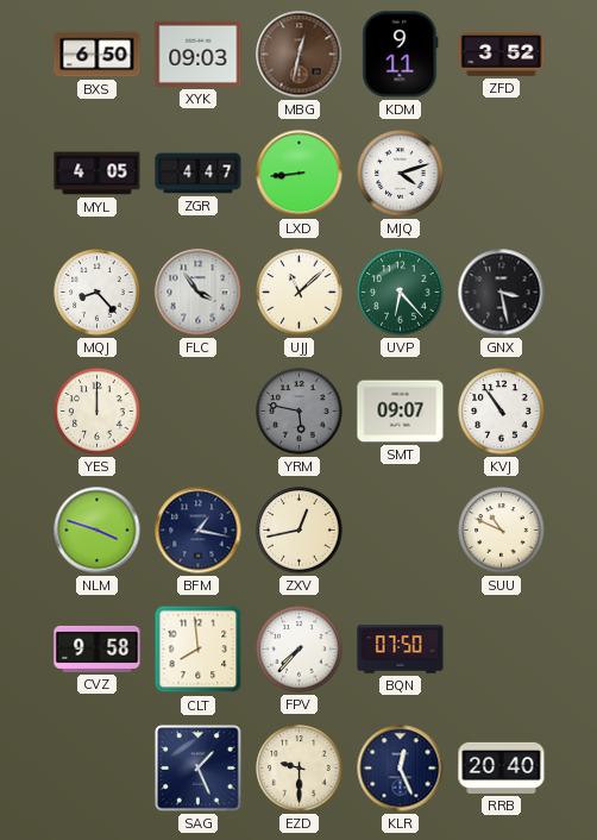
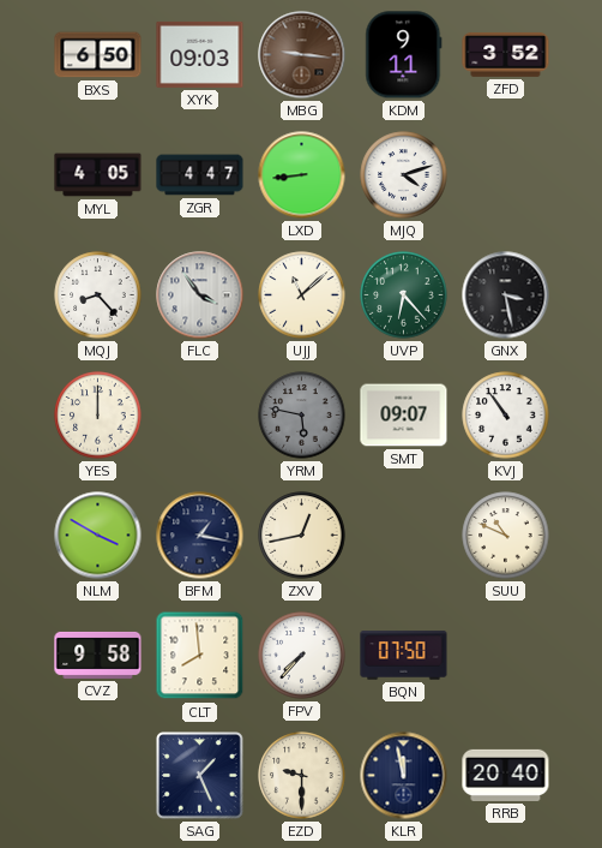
MBG: 12:32 -> 9:16 (302, 55)
NLM: 3:48 -> 3:50 (98, 536)
KLR: 12:26 -> 11:58 (404, 776)
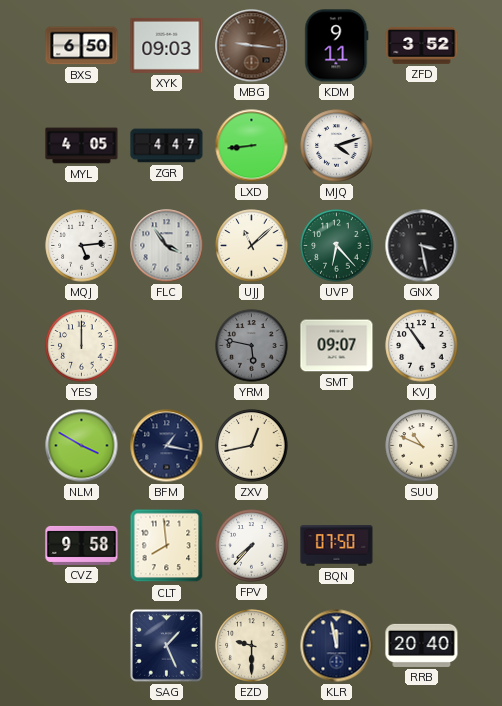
MQJ: 8:23 -> 5:14 (82, 246)
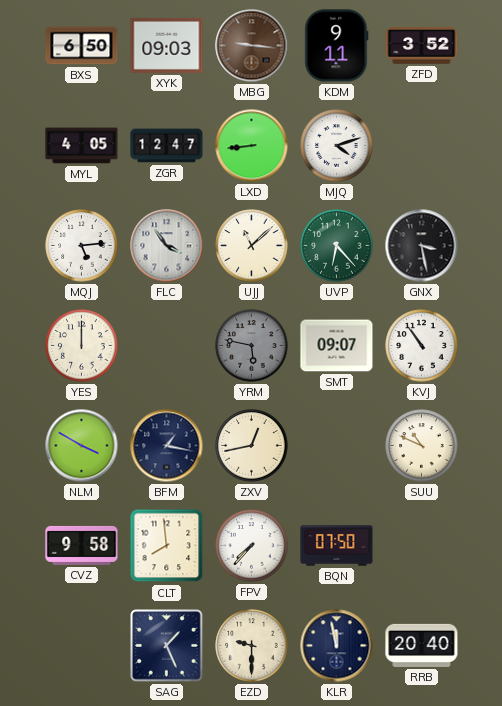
ZGR: 4:47 -> 12:47 (167, 146)
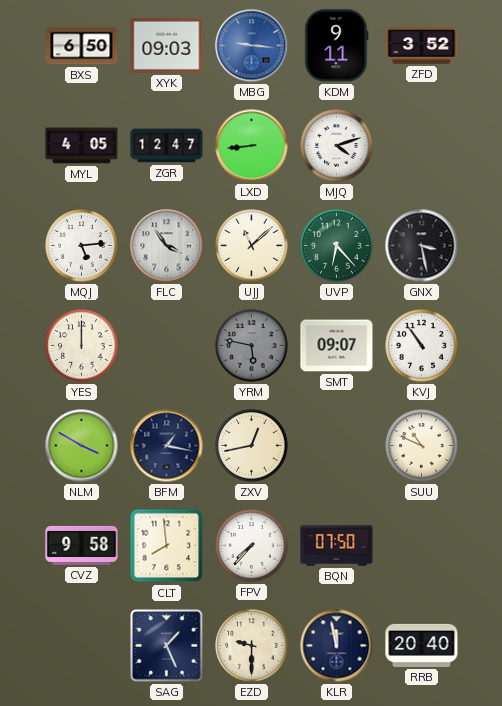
MBG dial: brown -> blue (252, 46)
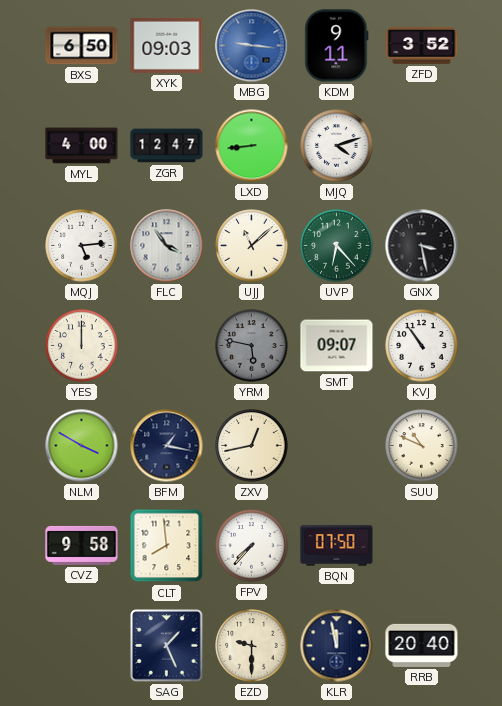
MYL: 4:05 -> 4:00 (82, 146)
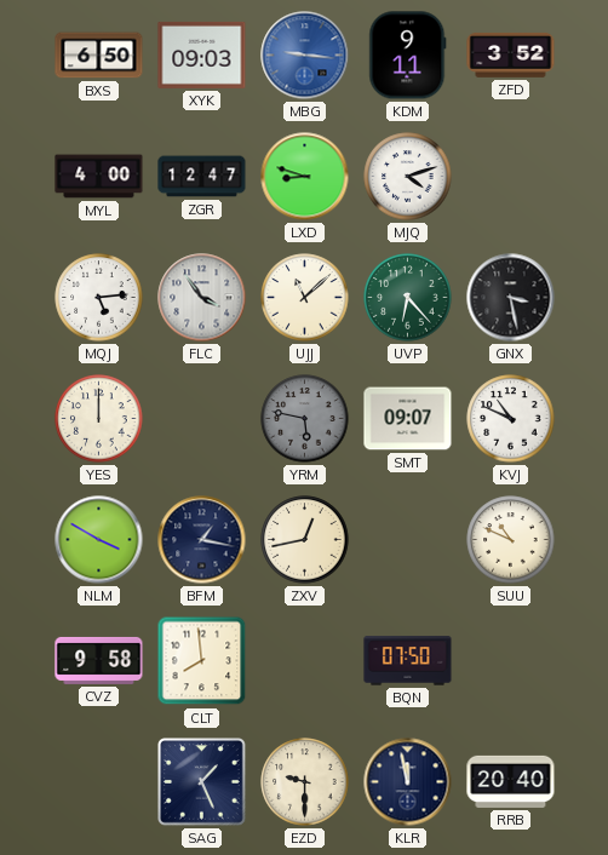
LXD: 8:44 -> 8:48 (305, 177)
KVJ: 10:54 -> 10:49 (511, 419)
FPV: 7:37 -> none (252, 546)
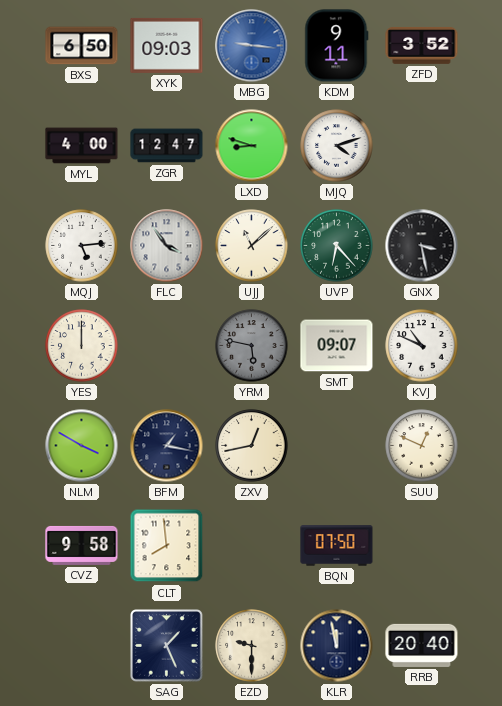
SUU: 10:49 -> 12:49 (422, 446)
